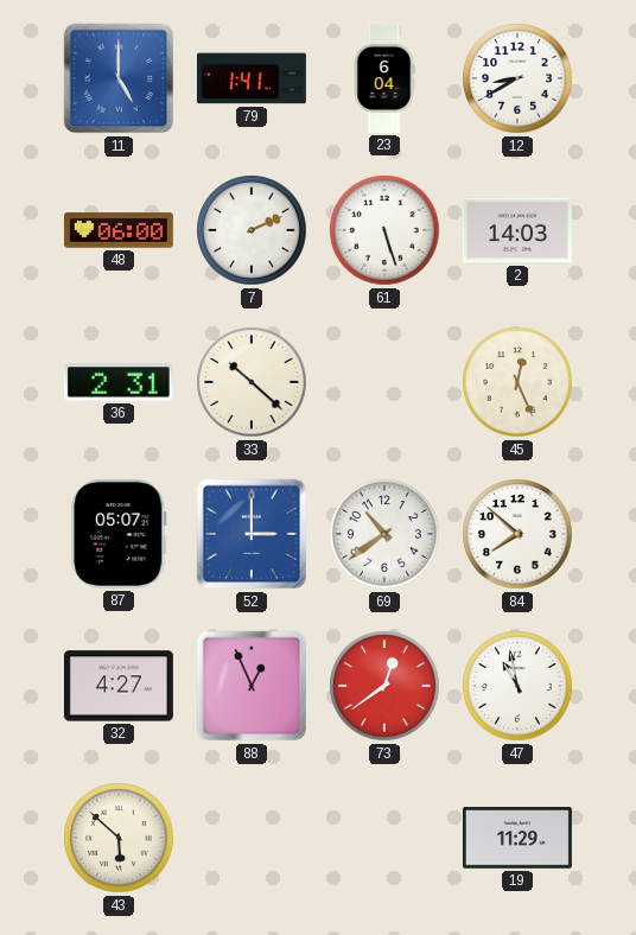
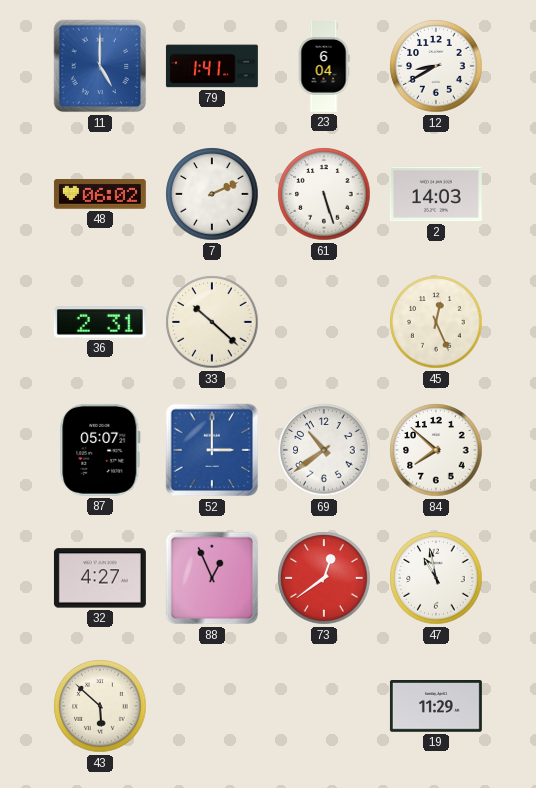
48: 06:00 -> 06:02 (100, 194)
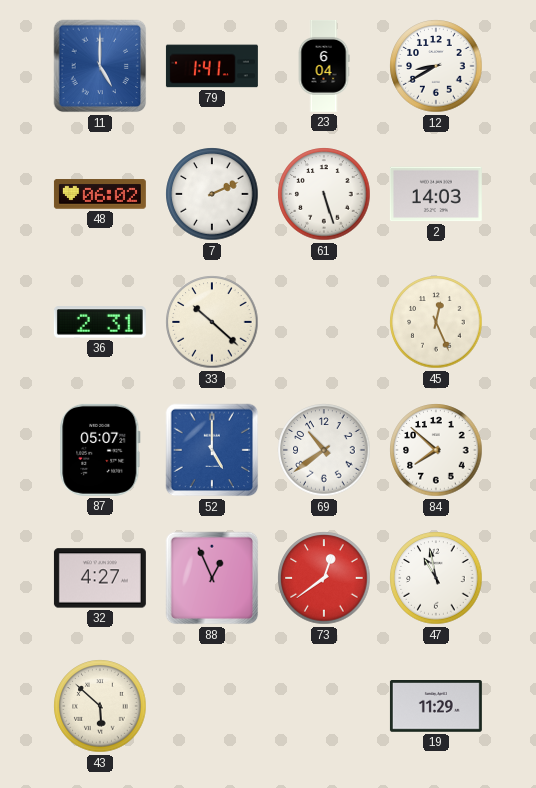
52: 3:00 -> 5:00 (212, 450)
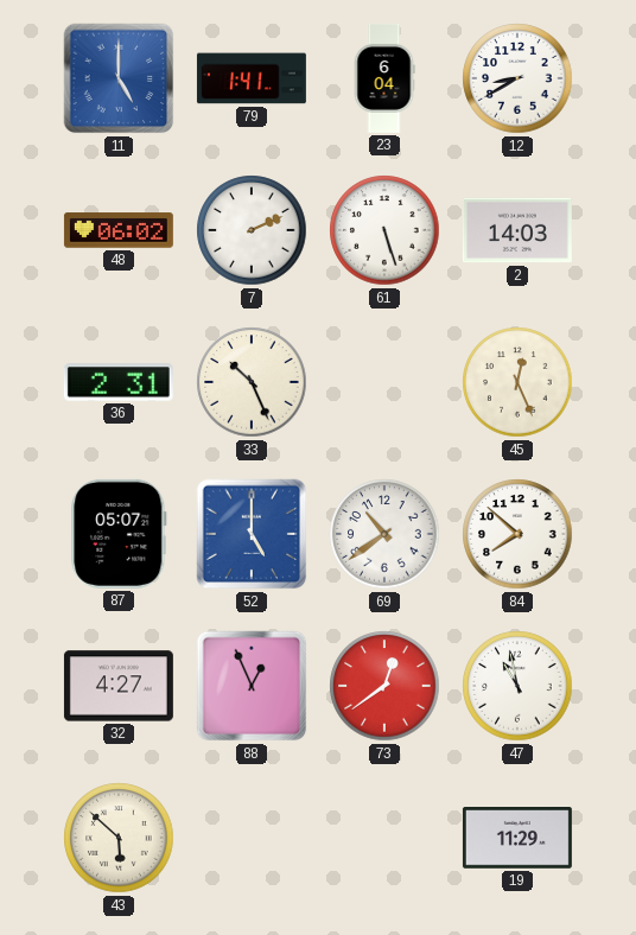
33: 10:22 -> 10:26 (252, 382)
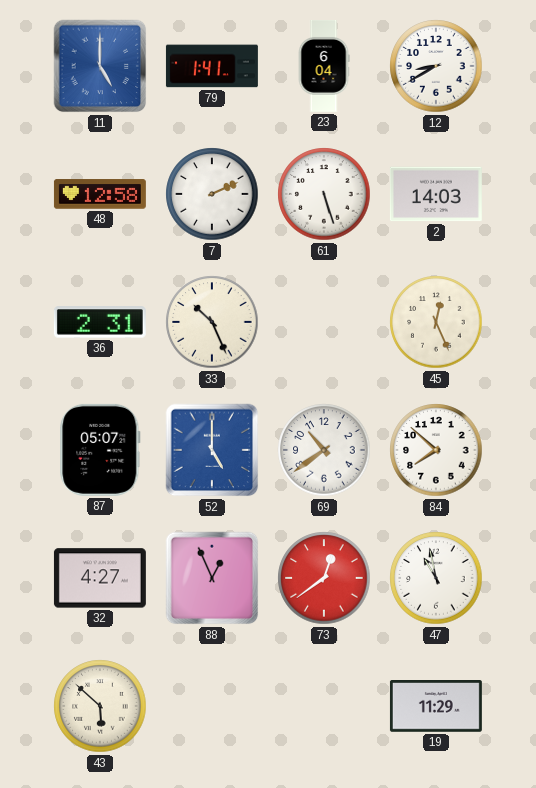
48: 06:02 -> 12:58 (100, 194)
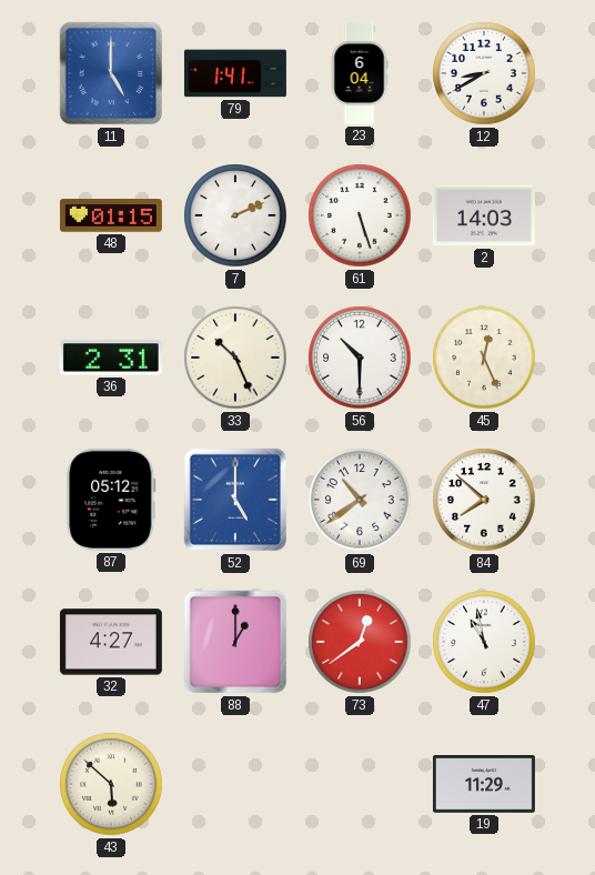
48: 12:58 -> 01:15 (111, 215)
56: none -> 10:30 (360, 358)
87: 05:07 -> 05:12 (111, 500)
88: 12:56 -> 1:00 (235, 642)
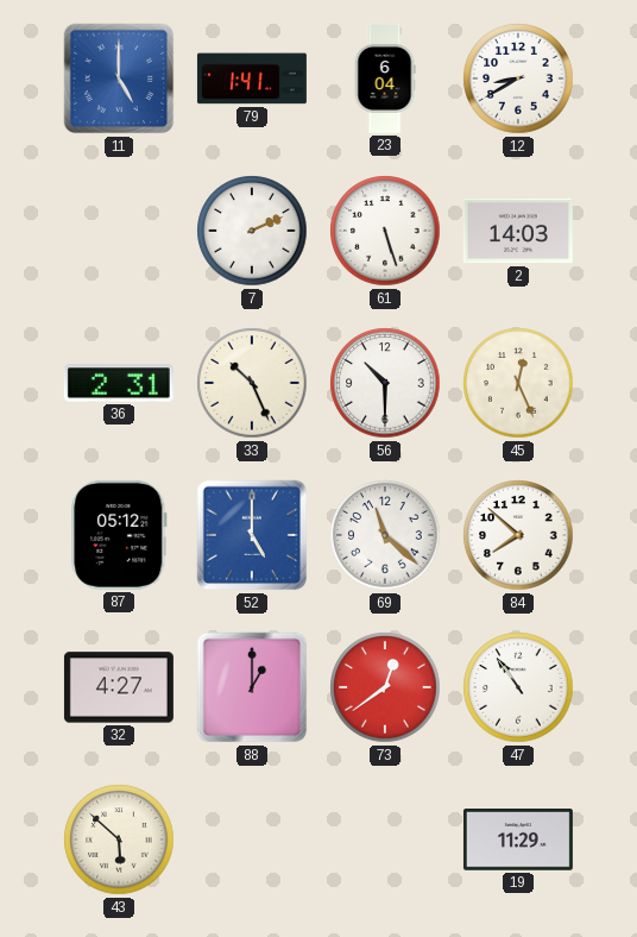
48: 01:15 -> none (111, 215)
69: 10:39 -> 11:22 (385, 535)
47: 10:58 -> 10:54 (518, 687)
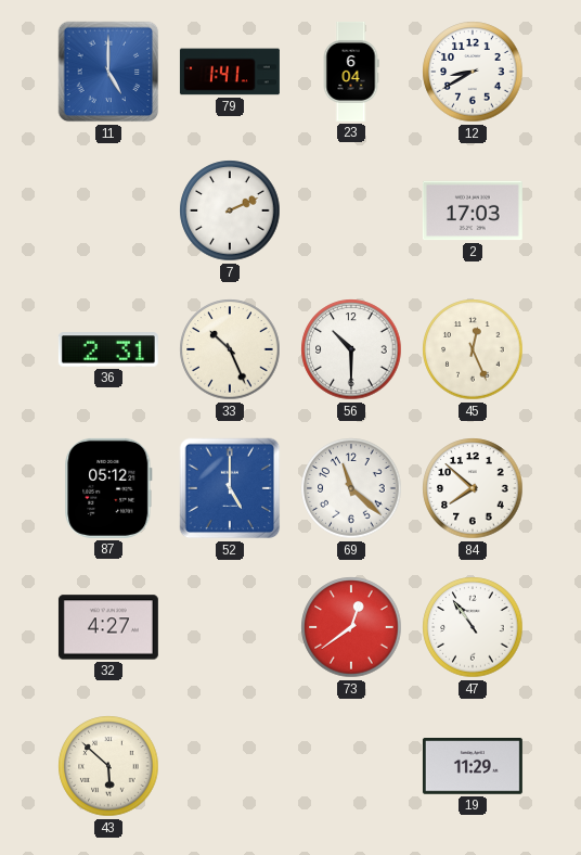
61: 5:27 -> none (385, 231)
2: 14:03 -> 17:03 (473, 210)
88: 1:00 -> none (252, 687)
